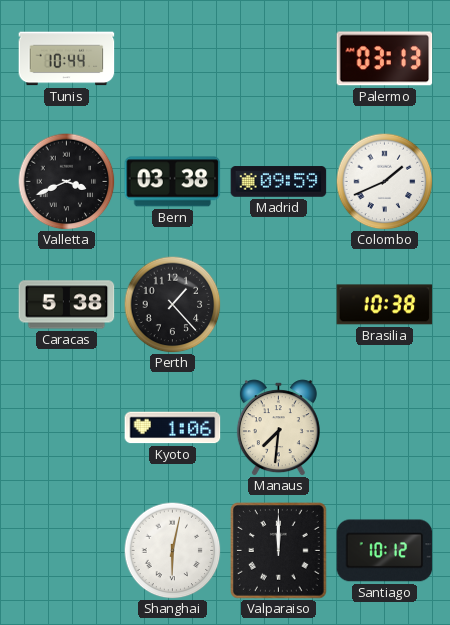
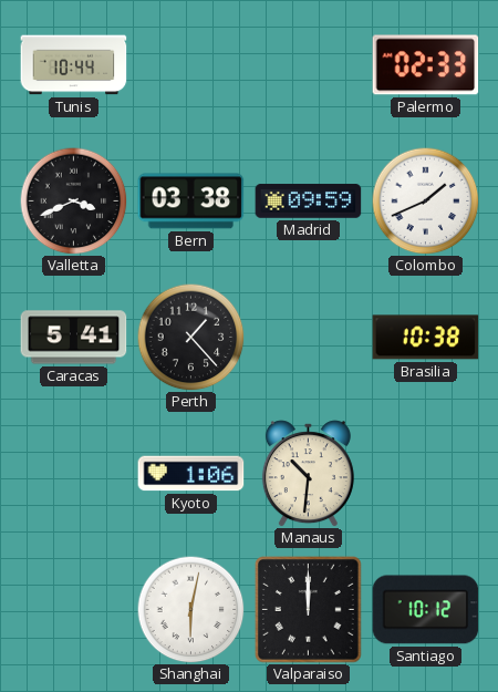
Palermo: 03:13 -> 02:33 (426, 65)
Caracas: 5:38 -> 5:41 (74, 338)
Manaus: 7:31 -> 10:31 (308, 474)
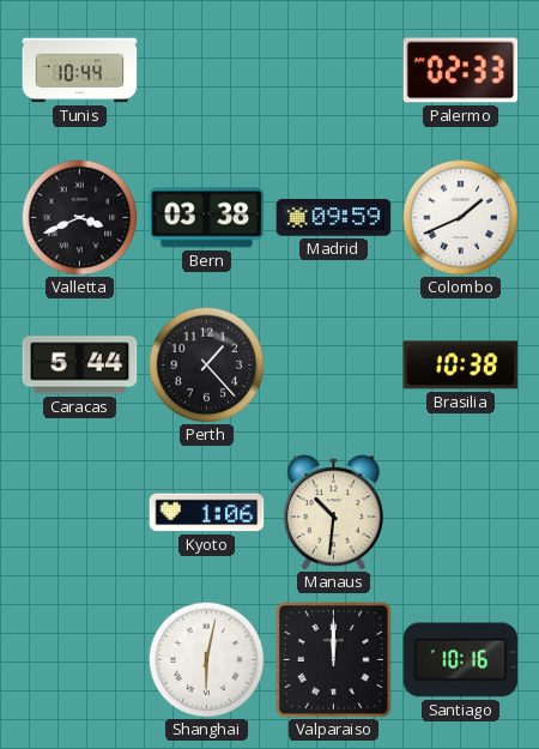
Caracas: 5:41 -> 5:44 (80, 366)
Santiago: 10:12 -> 10:16 (461, 660)
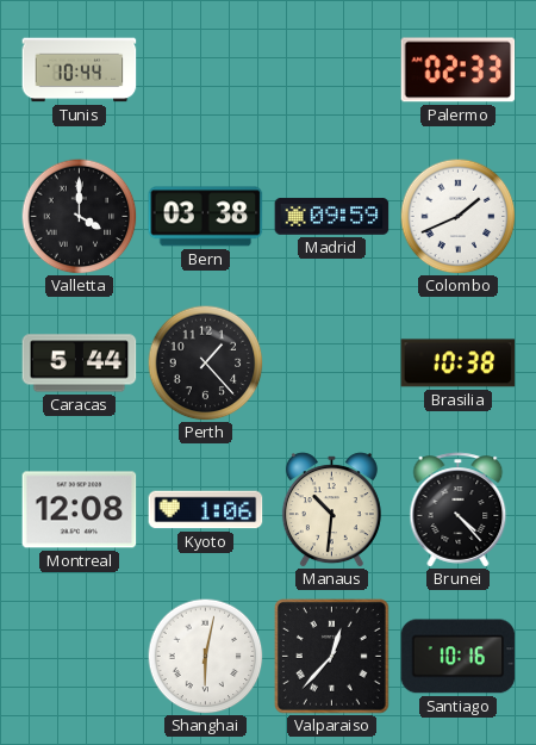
Valletta: 3:41 -> 4:00 (79, 216)
Montreal: none -> 12:08 (80, 510)
Brunei: none -> 4:23 (459, 510)
Valparaiso: 12:00 -> 12:37 (332, 657)
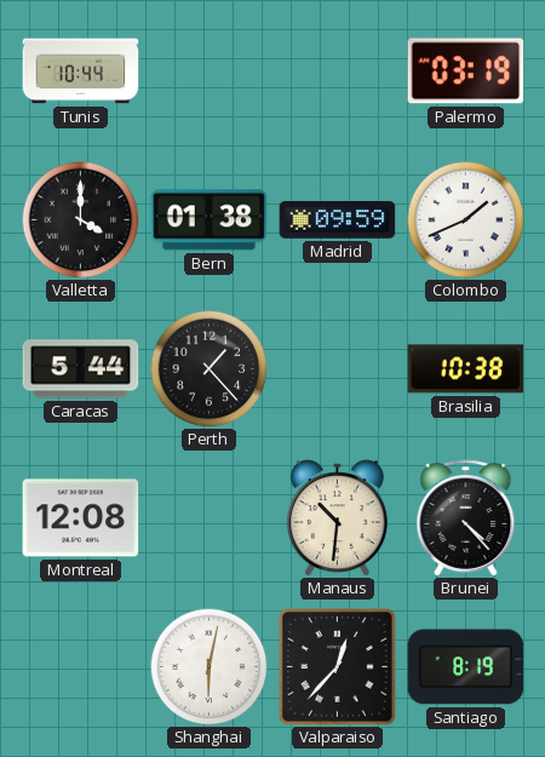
Palermo: 02:33 -> 03:19 (466, 71)
Bern: 03:38 -> 01:38 (210, 220)
Kyoto: 1:06 -> none (206, 510)
Santiago: 10:16 -> 8:19 (466, 667)
